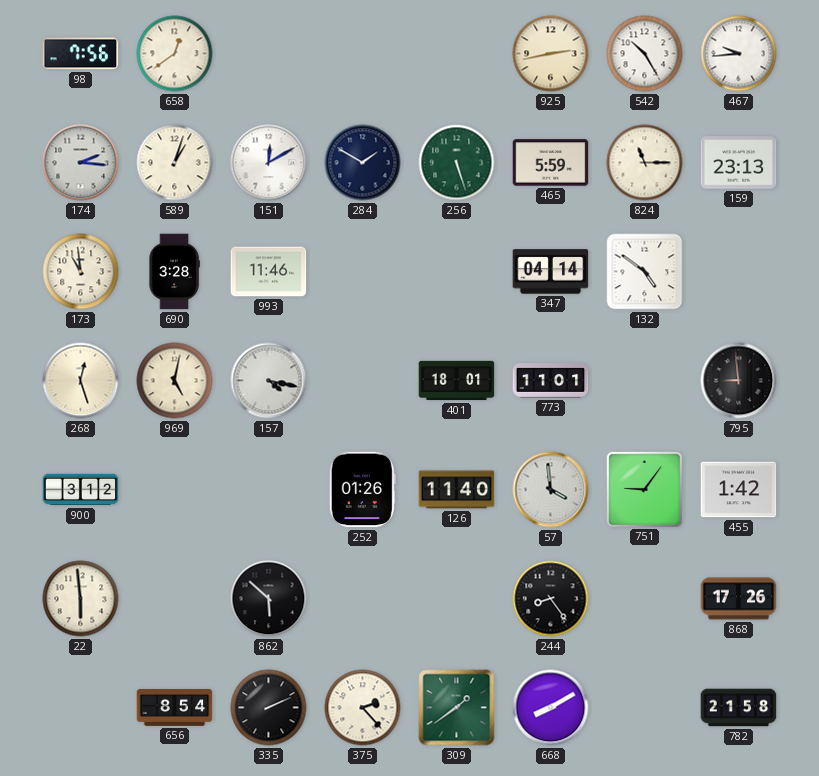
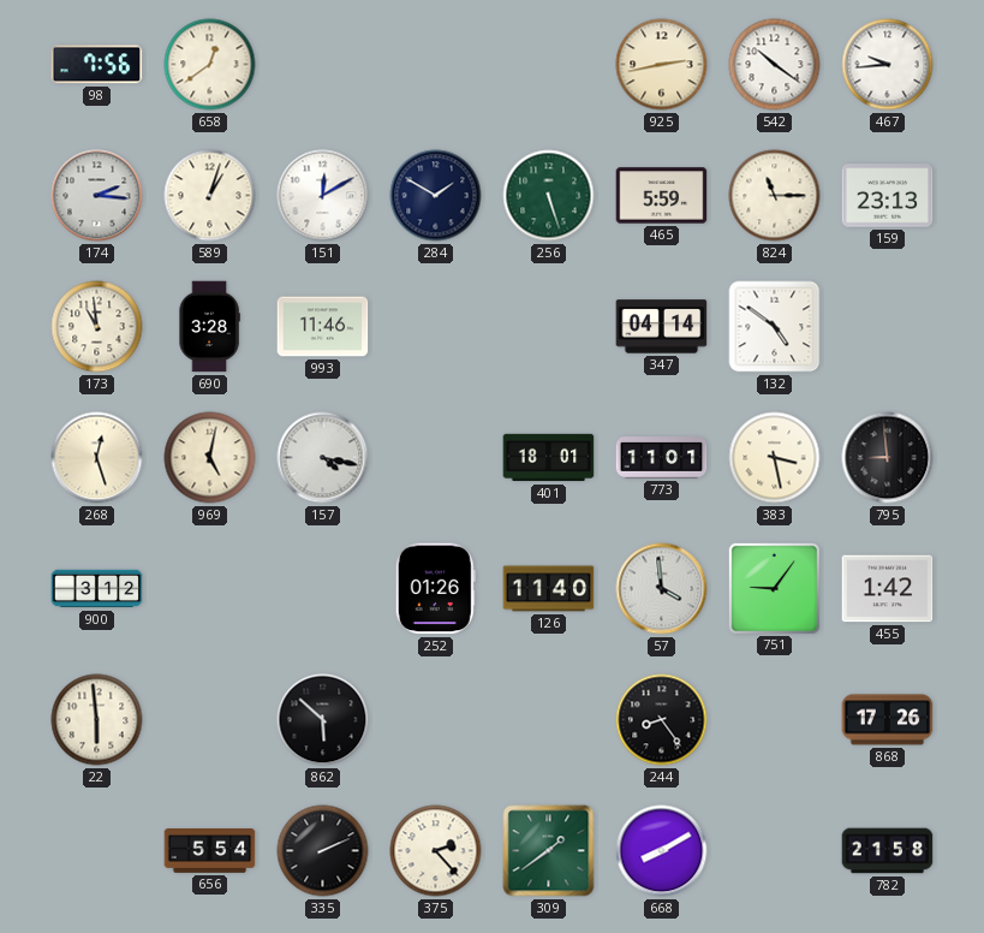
542: 10:25 -> 10:21 (775, 65)
383: none -> 3:28 (775, 458)
656: 8:54 -> 5:54 (210, 851)
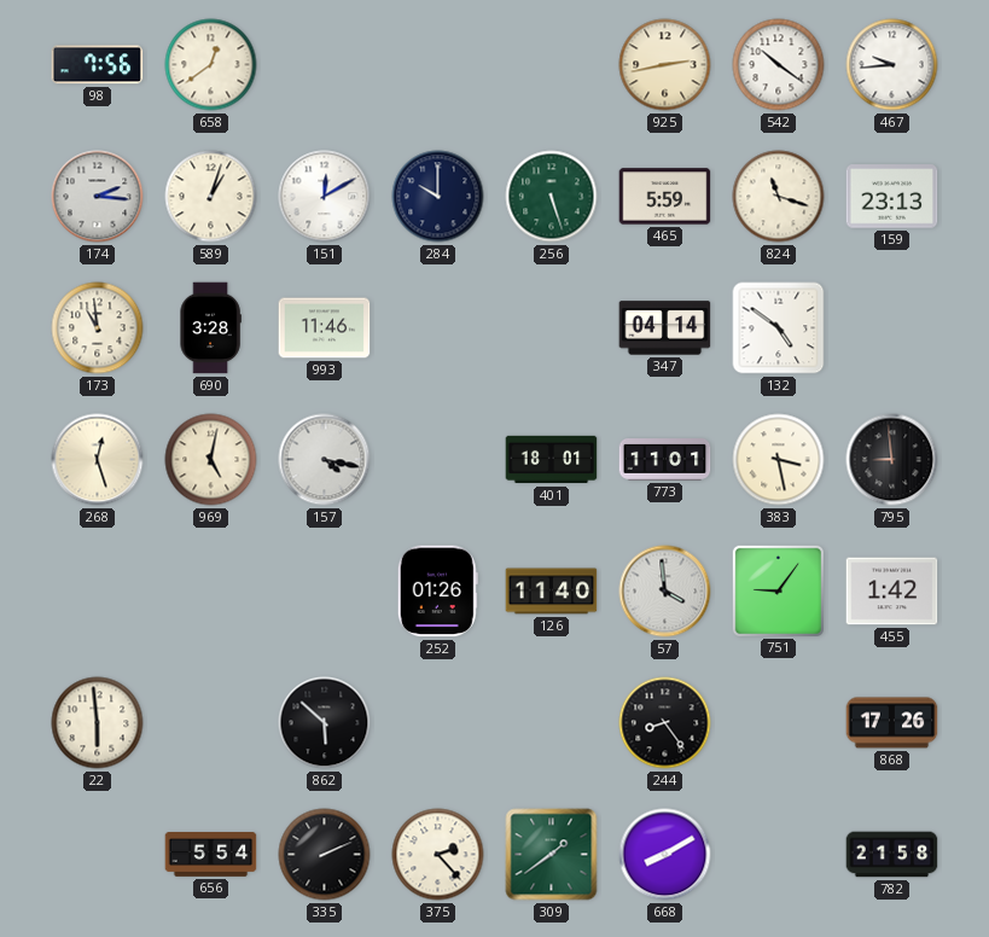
284: 1:50 -> 10:00 (438, 197)
824: 11:15 -> 11:18 (779, 197)
900: 3:12 -> none (97, 589)
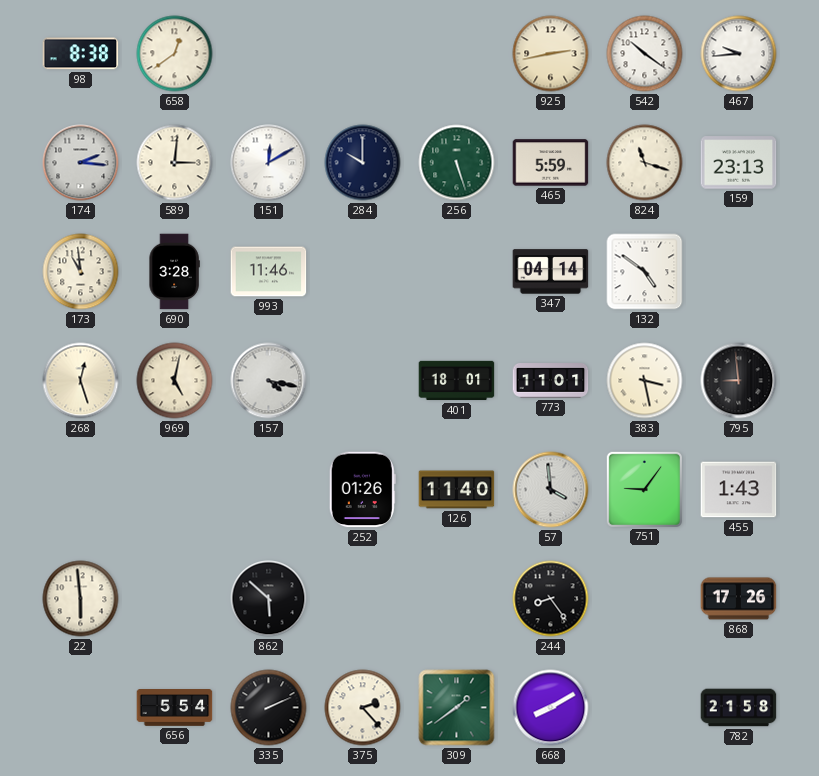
98: 7:56 -> 8:38 (81, 54)
589: 1:03 -> 3:01 (175, 163)
455: 1:42 -> 1:43 (739, 490)
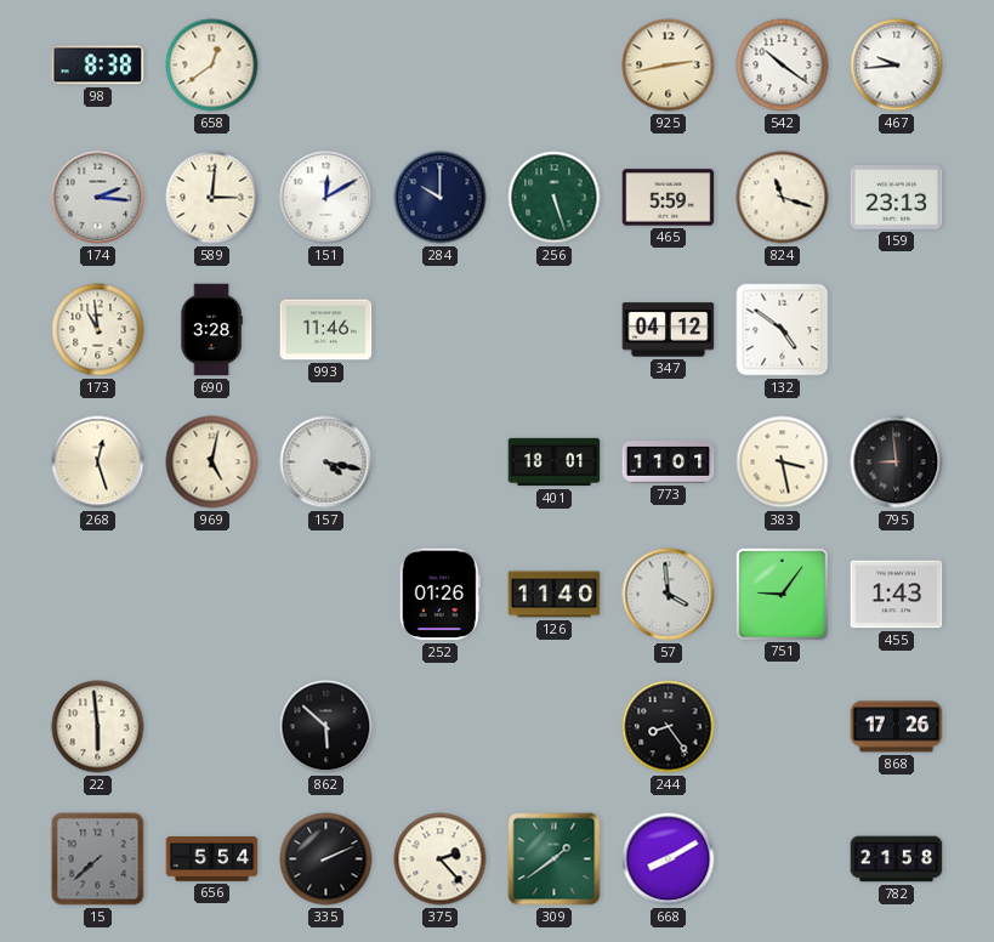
347: 04:14 -> 04:12 (669, 330)
15: none -> 7:38 (98, 859)
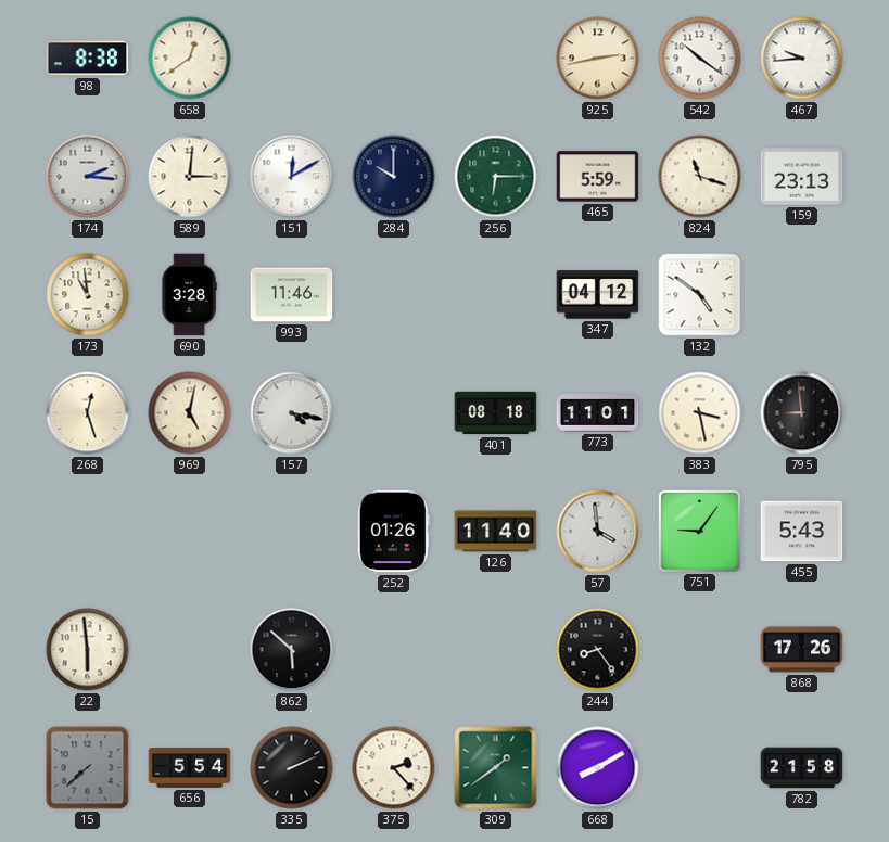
256: 5:27 -> 6:15 (496, 177)
401: 18:01 -> 08:18 (496, 413)
455: 1:43 -> 5:43 (802, 532)
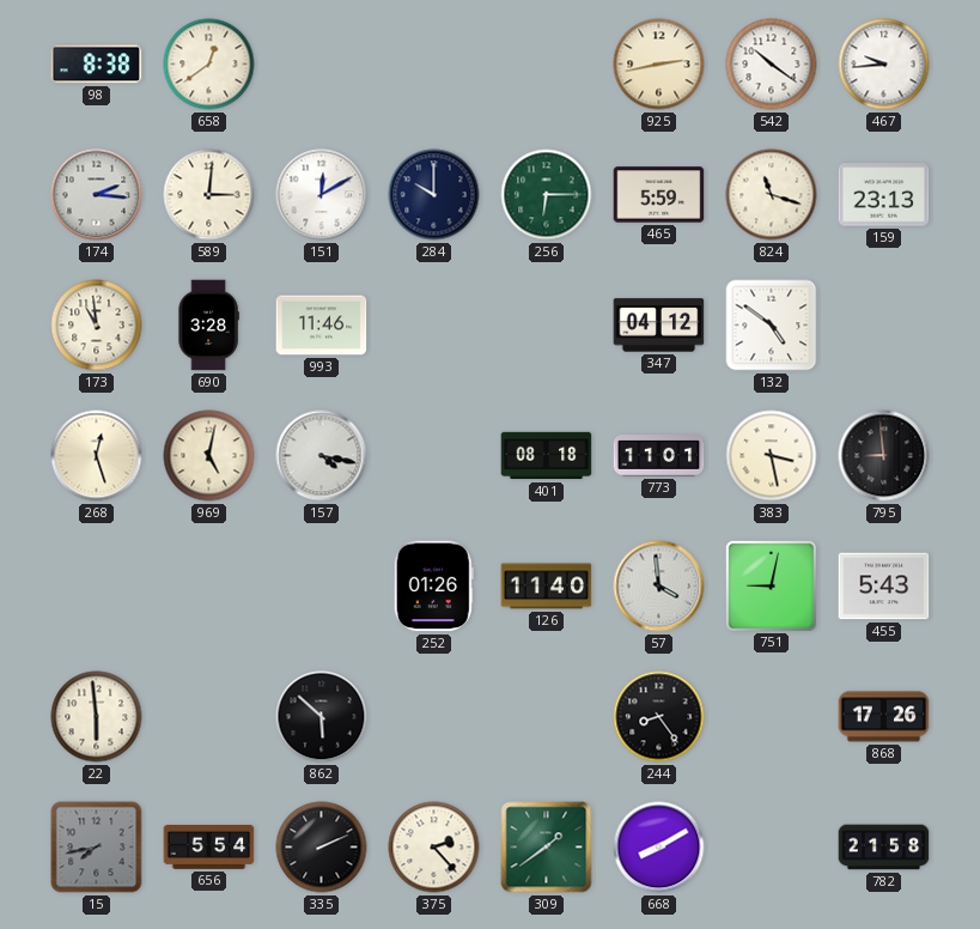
751: 9:06 -> 9:02 (771, 585)
15: 7:38 -> 7:43 (97, 848)
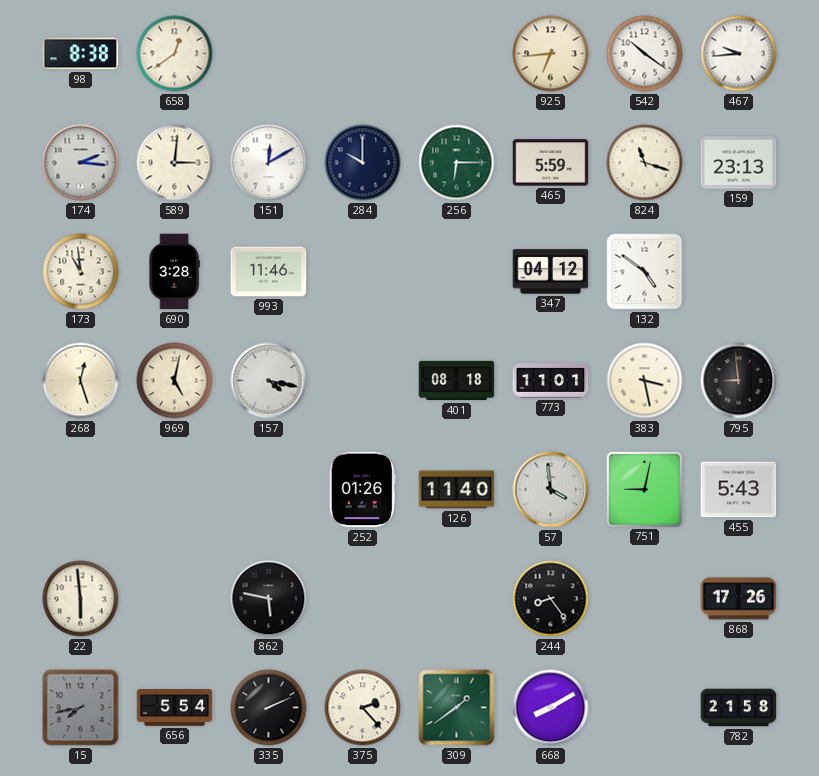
925: 2:43 -> 6:44 (551, 54)
862: 5:52 -> 5:47 (269, 599)
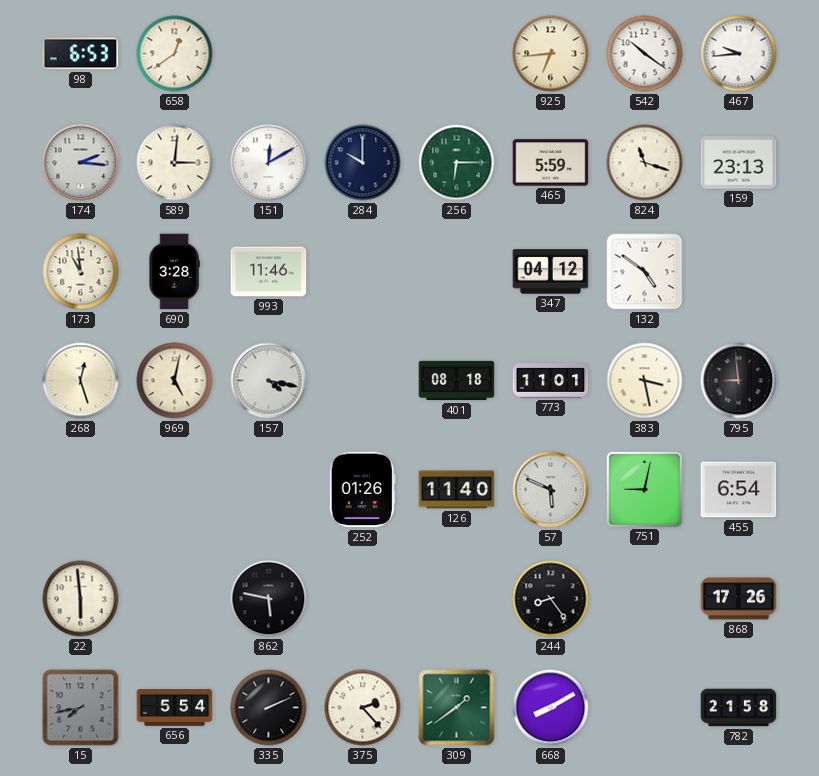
98: 8:38 -> 6:53 (81, 54)
57: 3:59 -> 5:49 (551, 490)
455: 5:43 -> 6:54 (739, 490)
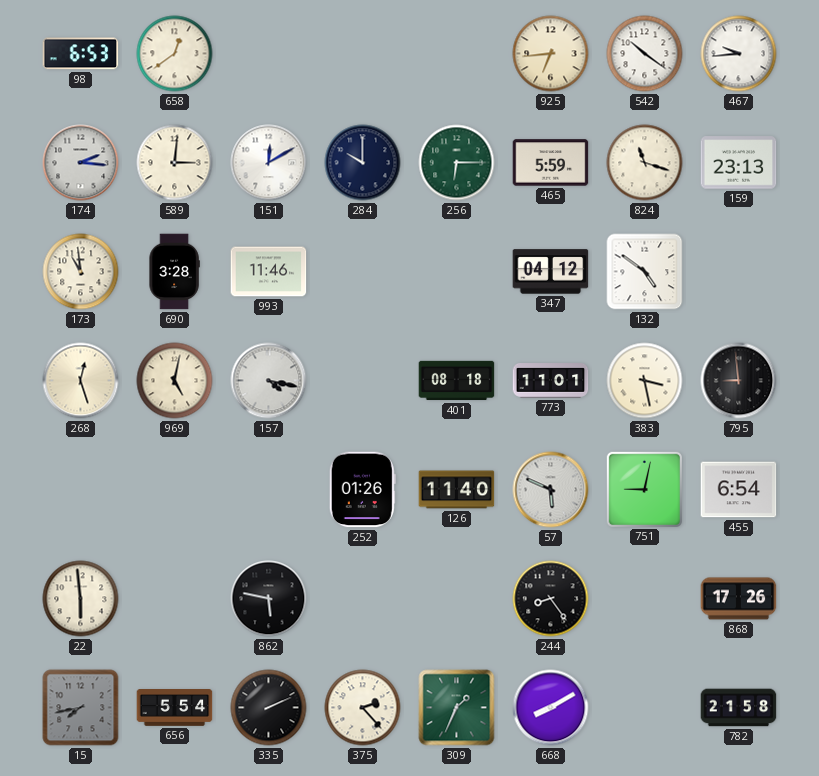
309: 1:39 -> 1:34 (457, 708)
